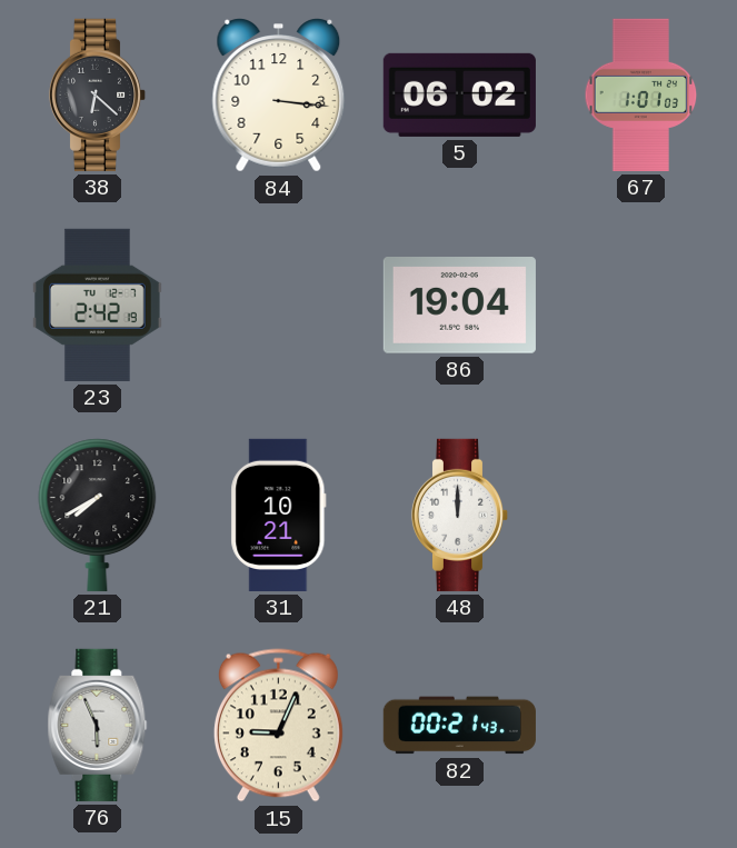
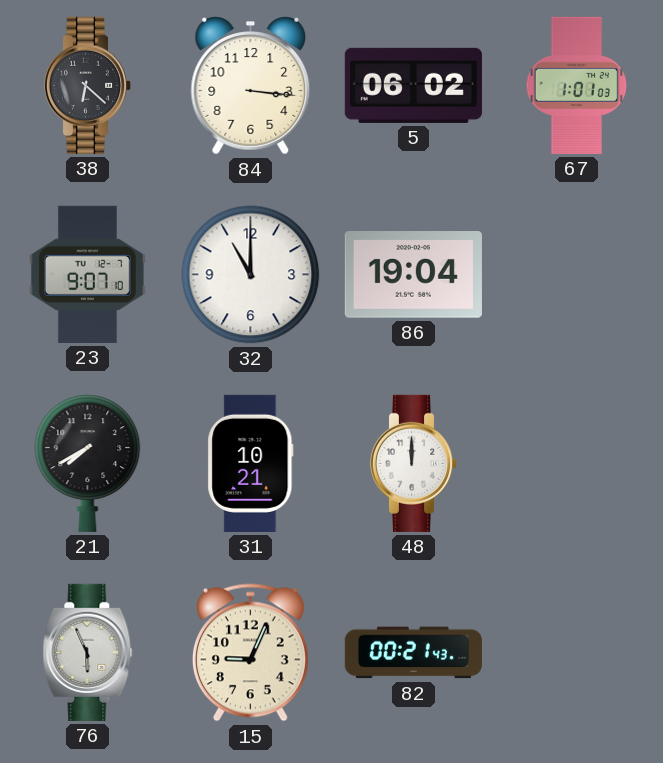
23: 2:42 -> 9:07 (88, 274)
32: none -> 11:00 (251, 275)
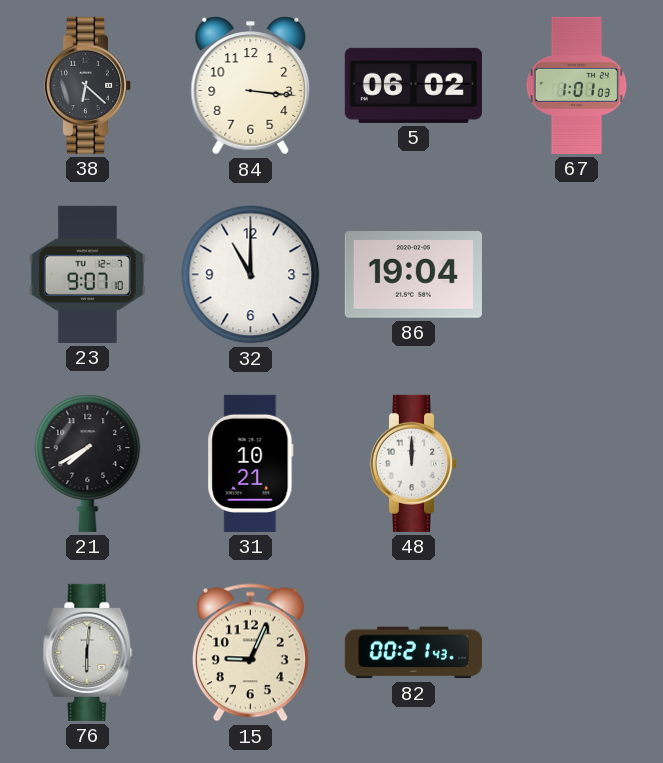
76: 5:56 -> 6:01 (88, 652)
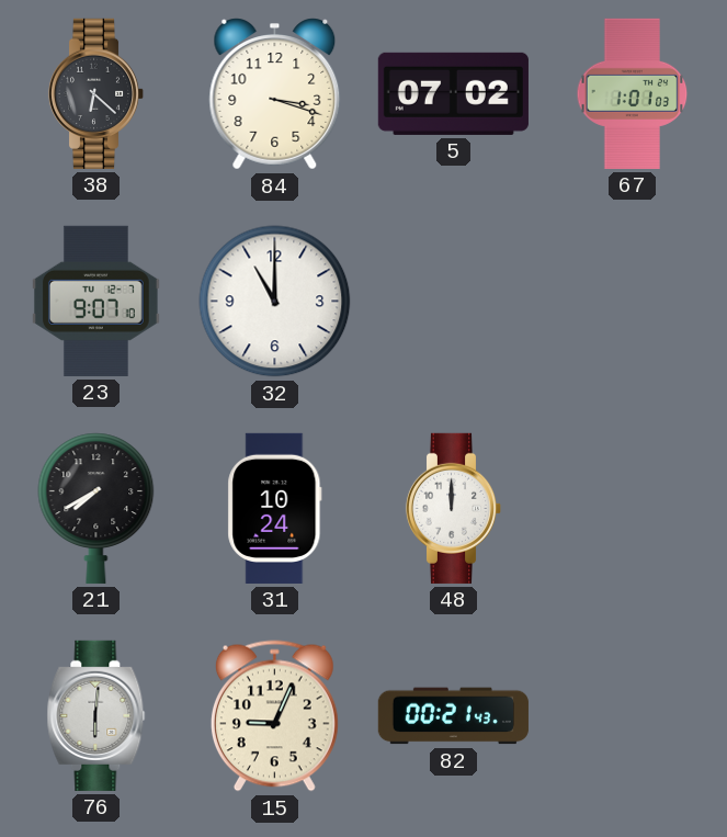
84: 3:16 -> 3:18 (275, 94)
5: 06:02 -> 07:02 (453, 93)
86: 19:04 -> none (413, 275)
31: 10:21 -> 10:24 (275, 508)
